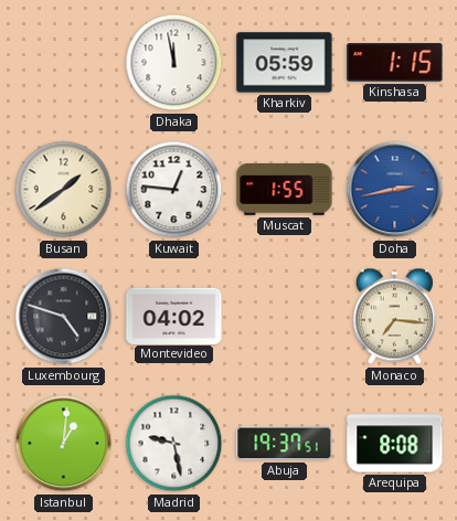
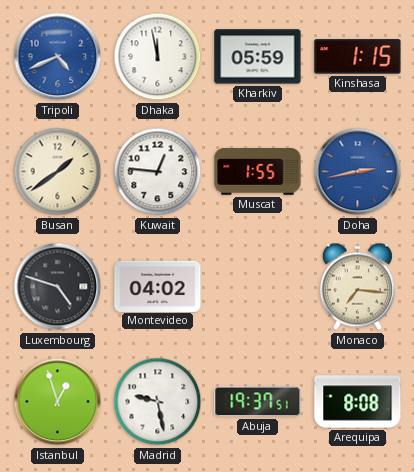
Tripoli: none -> 4:41 (58, 57)
Istanbul: 1:01 -> 12:57 (58, 402)
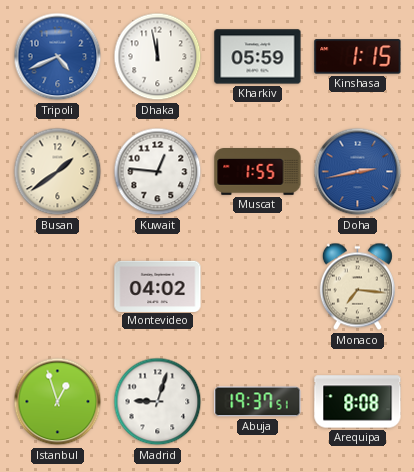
Luxembourg: 4:48 -> none (58, 287)
Madrid: 9:28 -> 9:03 (158, 402)
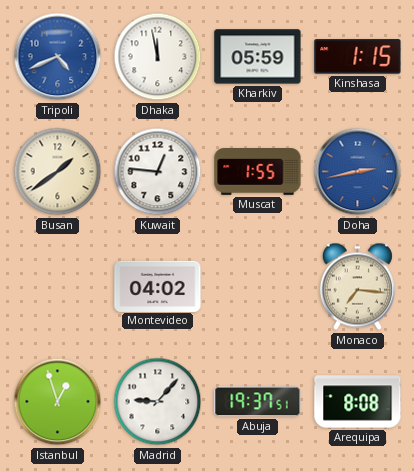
Madrid: 9:03 -> 9:07 (158, 402)
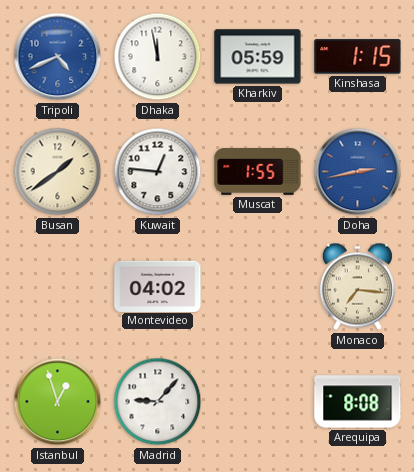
Abuja: 19:37 -> none (258, 402)
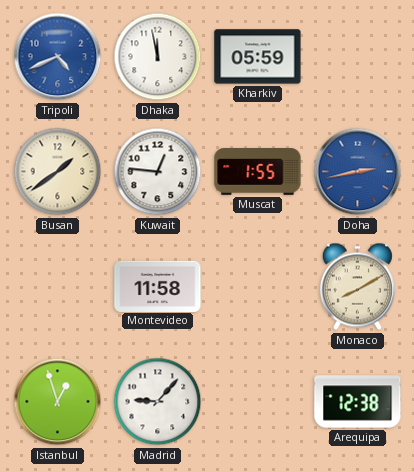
Kinshasa: 1:15 -> none (358, 57)
Montevideo: 04:02 -> 11:58 (158, 286)
Monaco: 7:16 -> 8:10 (357, 287)
Arequipa: 8:08 -> 12:38 (358, 402)
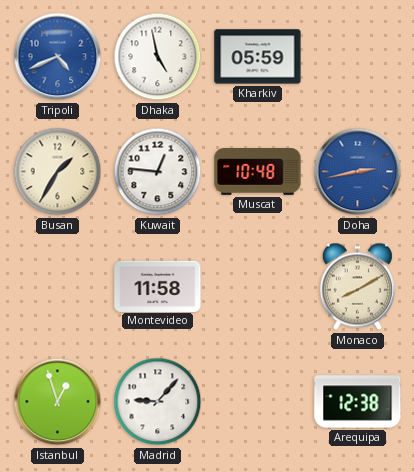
Dhaka: 11:58 -> 4:58 (158, 57)
Busan: 1:39 -> 1:35 (58, 172)
Muscat: 1:55 -> 10:48 (258, 172)
